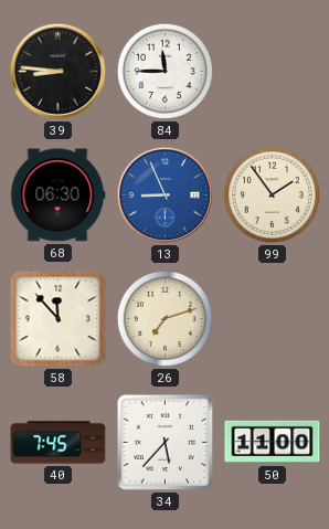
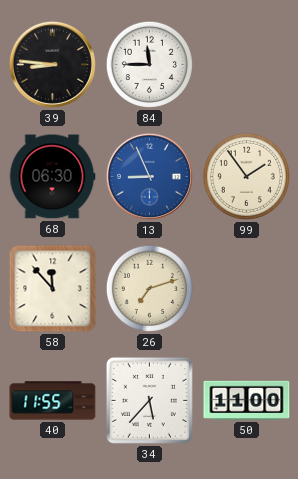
40: 7:45 -> 11:55 (53, 401)
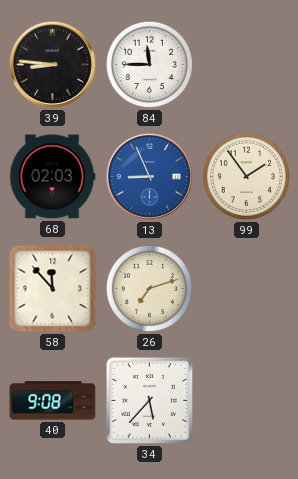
68: 06:30 -> 02:03 (52, 177)
40: 11:55 -> 9:08 (53, 401)
50: 11:00 -> none (247, 400)
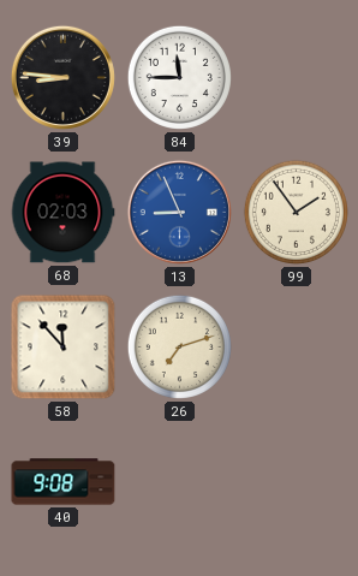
34: 5:37 -> none (149, 400)
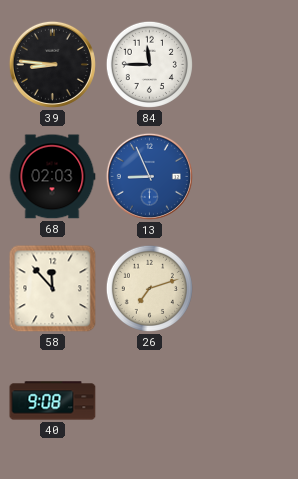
99: 1:54 -> none (296, 212)
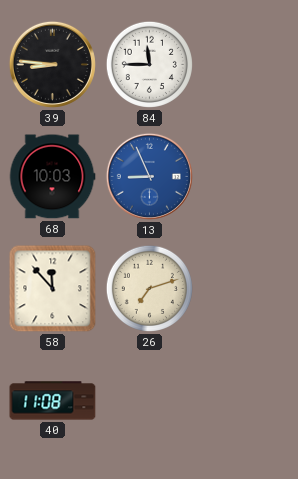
68: 02:03 -> 10:03 (52, 177)
40: 9:08 -> 11:08 (53, 401)
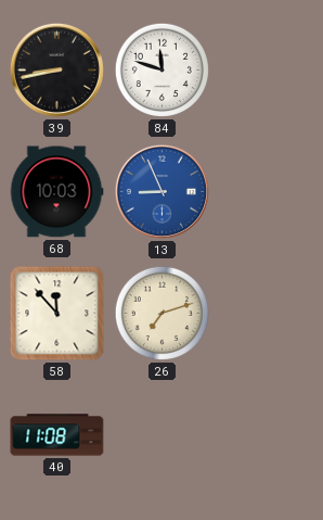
39: 8:46 -> 8:43 (56, 69)
84: 11:45 -> 11:48 (161, 69)
